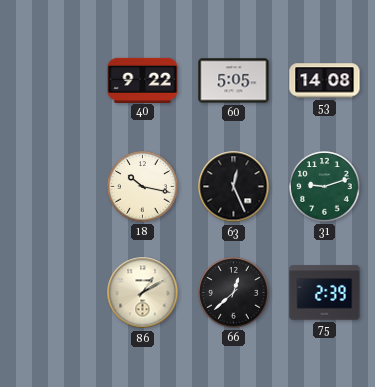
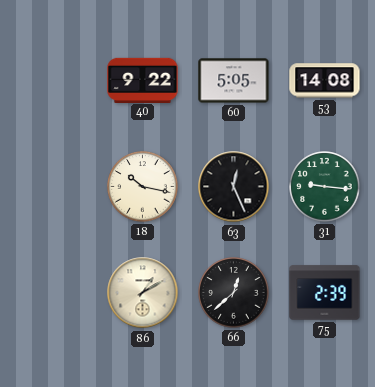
31: 9:12 -> 9:16 (325, 187)
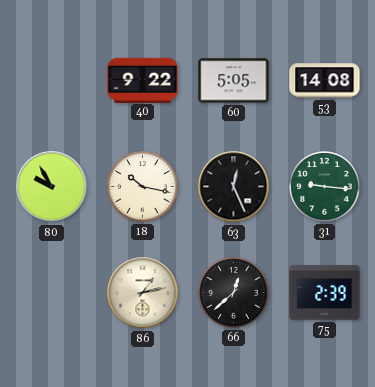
80: none -> 9:55 (52, 187)
86: 1:10 -> 1:13 (143, 293)
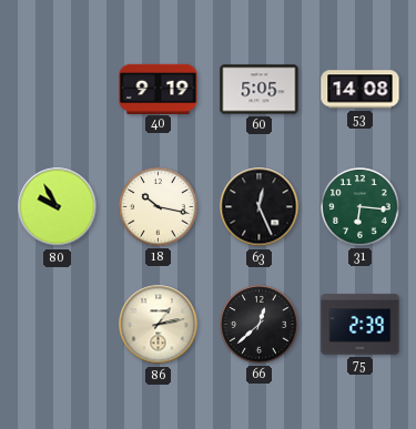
40: 9:22 -> 9:19 (159, 89)
31: 9:16 -> 6:16 (361, 207)
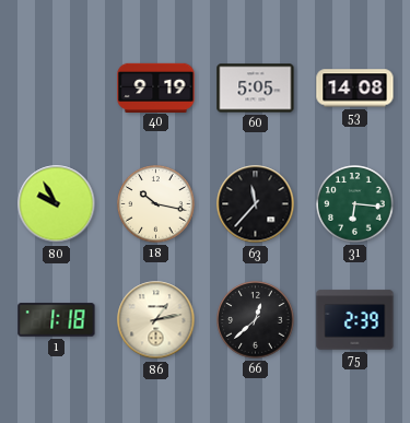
63: 12:26 -> 11:37 (256, 204)
1: none -> 1:18 (57, 320)
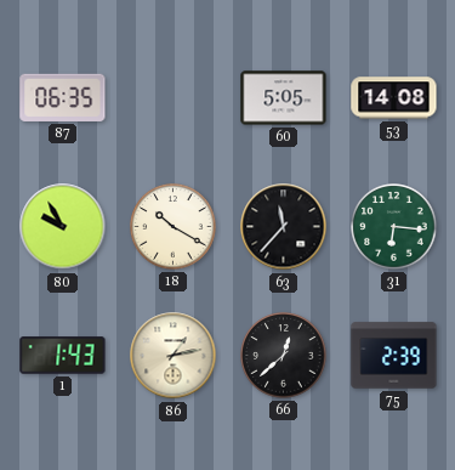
87: none -> 06:35 (63, 97)
40: 9:19 -> none (156, 87)
18: 10:17 -> 10:20 (174, 227)
1: 1:18 -> 1:43 (63, 356)
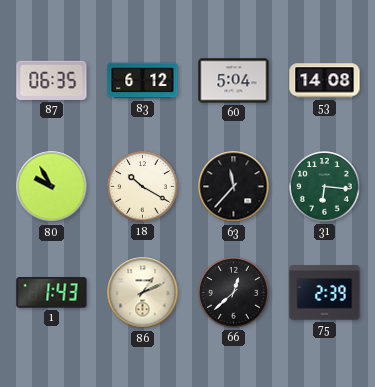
83: none -> 6:12 (143, 81)
60: 5:05 -> 5:04 (234, 81)
86: 1:13 -> 1:11 (143, 293)
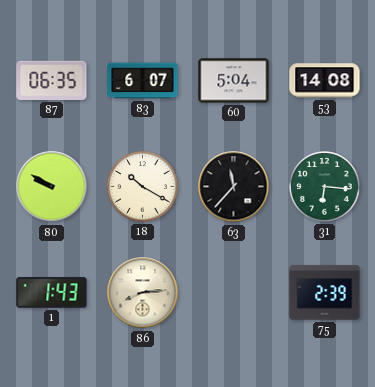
83: 6:12 -> 6:07 (143, 81)
80: 9:55 -> 9:50 (52, 187)
86: 1:11 -> 8:14 (143, 293)
66: 12:38 -> none (234, 293)
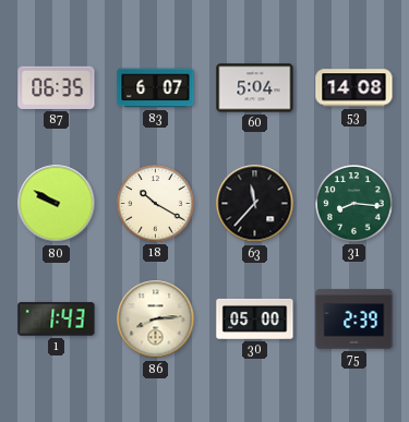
31: 6:16 -> 8:16 (354, 204)
30: none -> 05:00 (255, 318)
